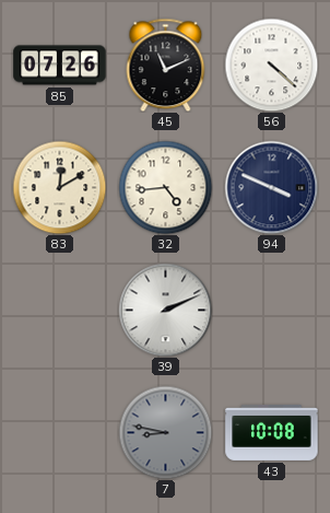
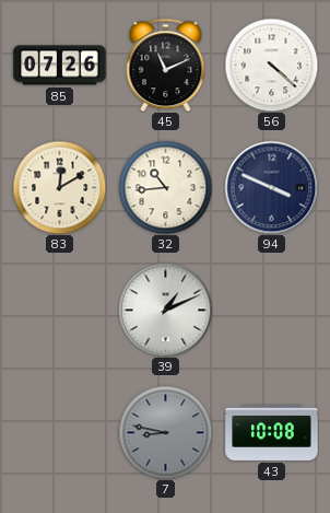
32: 4:44 -> 10:44 (165, 187)
39: 2:11 -> 1:11 (165, 310)
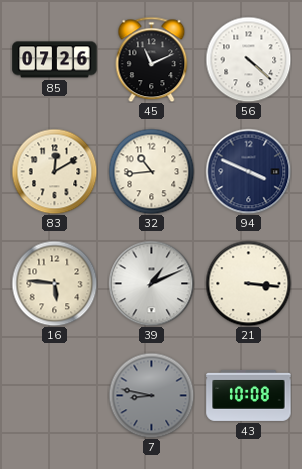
16: none -> 5:46 (54, 283)
21: none -> 3:16 (248, 283)
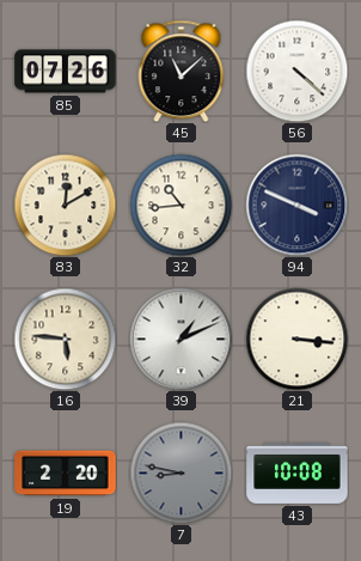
45: 11:11 -> 11:08 (182, 71)
19: none -> 2:20 (66, 474)
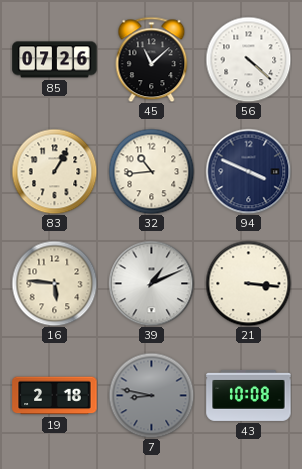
83: 12:10 -> 1:05 (54, 171)
19: 2:20 -> 2:18 (55, 396)
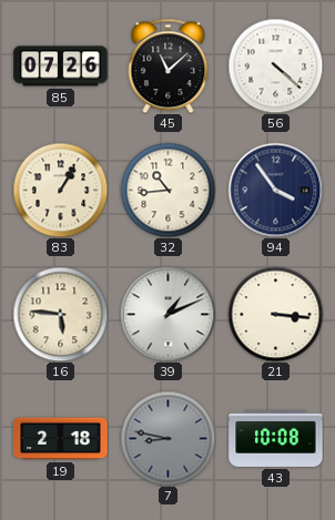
94: 3:49 -> 3:54 (275, 190)
